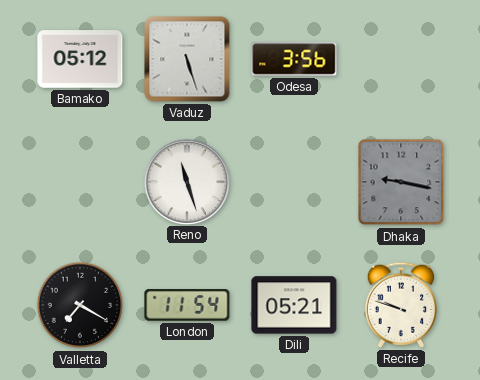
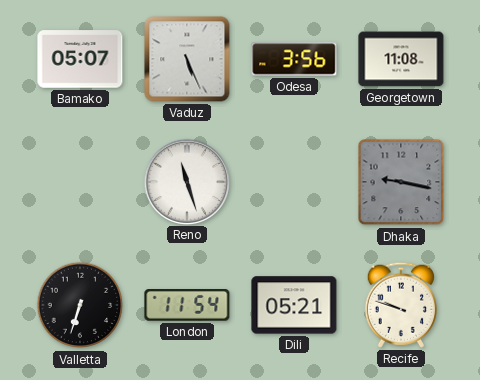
Bamako: 05:12 -> 05:07 (80, 59)
Vaduz: 5:27 -> 5:26 (187, 59)
Georgetown: none -> 11:08 (401, 59)
Valletta: 7:20 -> 6:33 (80, 305)
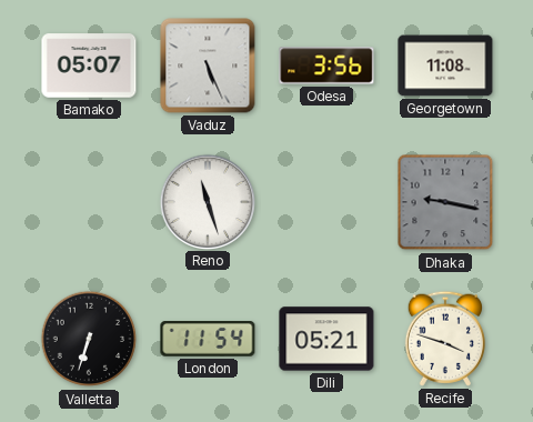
Recife: 9:48 -> 3:48 (445, 339)
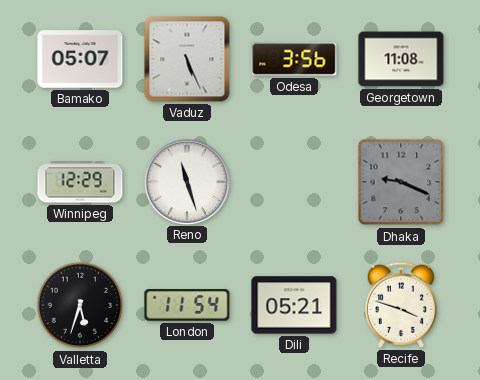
Winnipeg: none -> 12:29 (80, 182)
Dhaka: 9:17 -> 9:19 (401, 182)
Valletta: 6:33 -> 5:33 (80, 305)
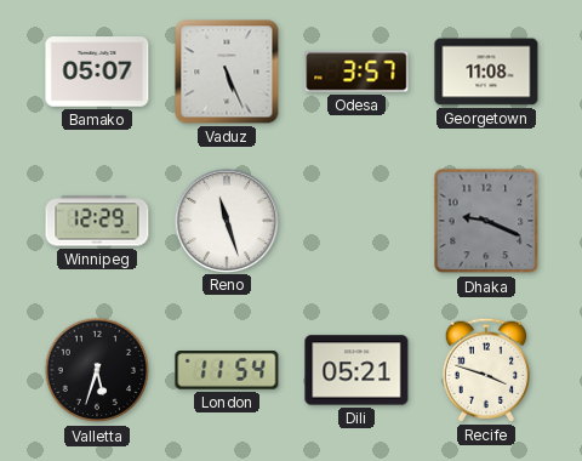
Odesa: 3:56 -> 3:57 (356, 72)
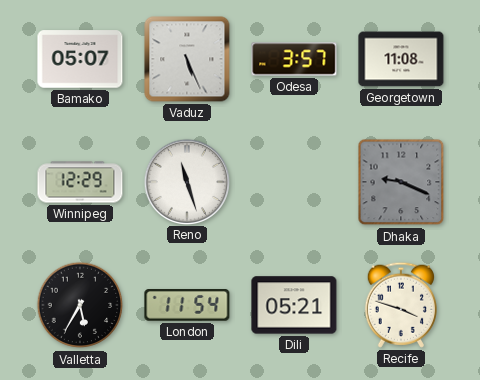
Valletta: 5:33 -> 5:35 (80, 305)
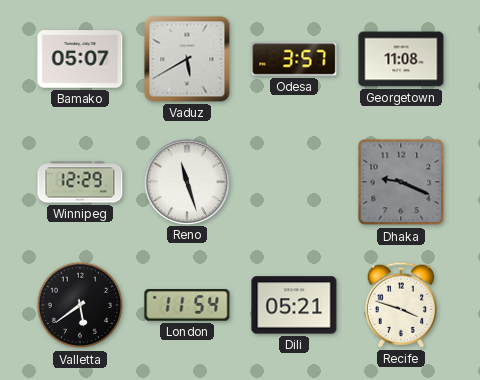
Vaduz: 5:26 -> 5:40 (187, 59)
Valletta: 5:35 -> 5:39 (80, 305)
